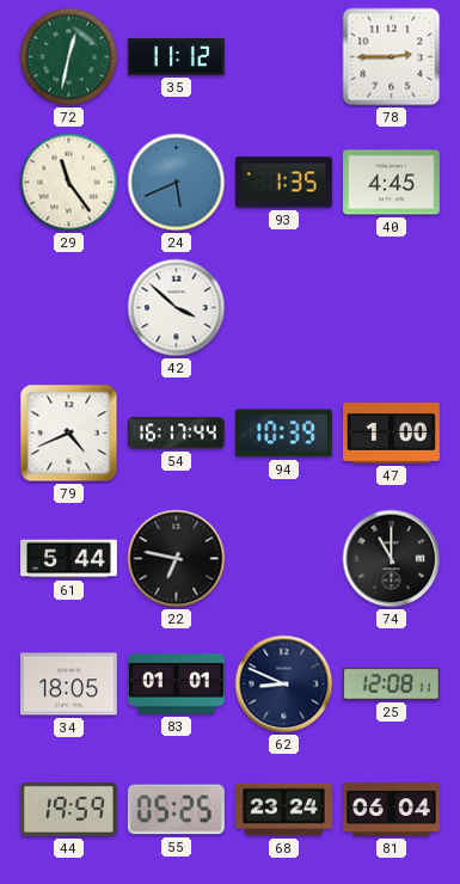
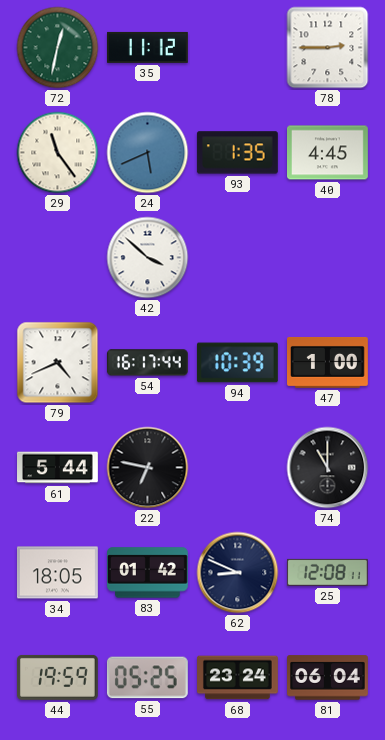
83: 01:01 -> 01:42 (148, 573)
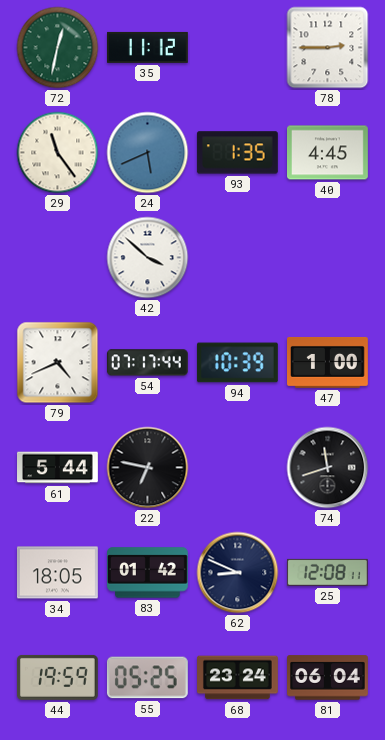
54: 16:17 -> 07:17 (147, 363)
74: 11:00 -> 11:42 (328, 468)
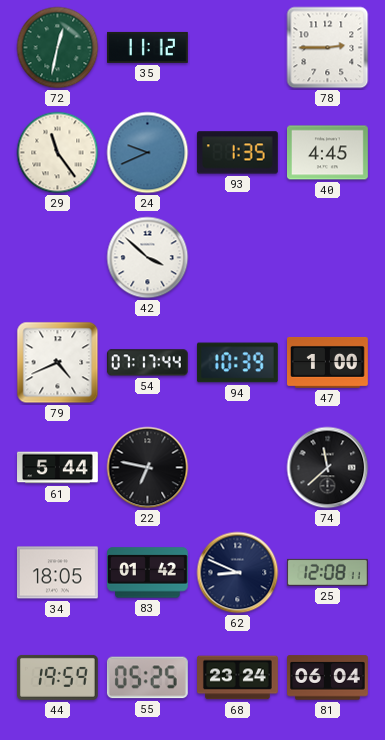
24: 5:41 -> 9:41 (148, 153)
74: 11:42 -> 11:38 (328, 468)
